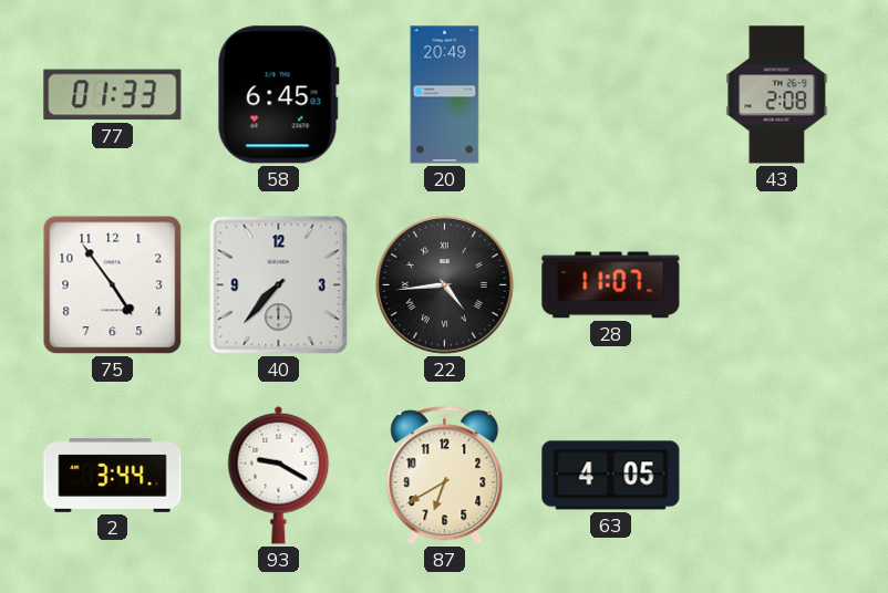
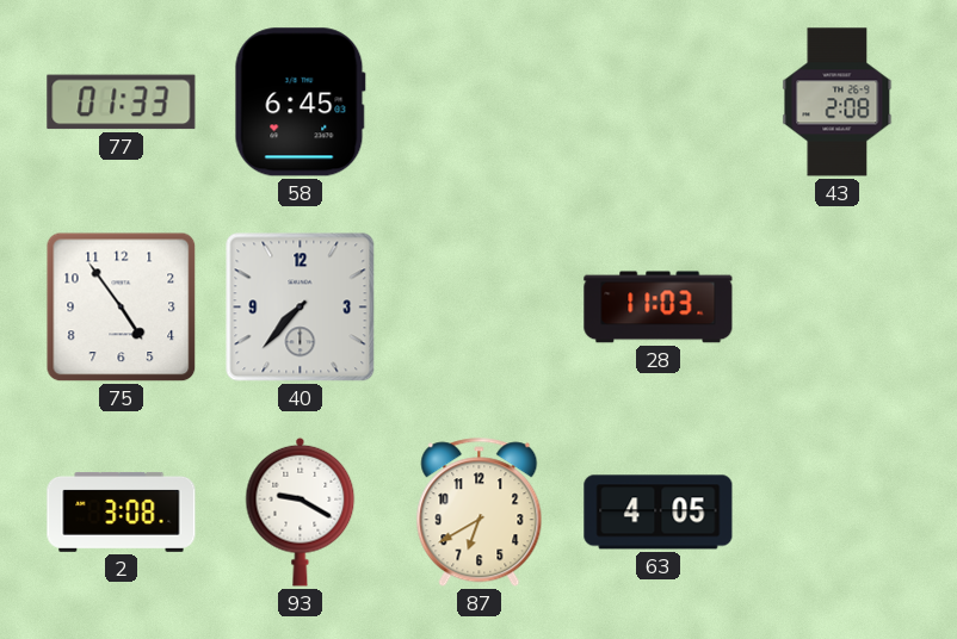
20: 20:49 -> none (445, 95)
22: 4:44 -> none (445, 285)
28: 11:07 -> 11:03 (659, 308)
2: 3:44 -> 3:08 (122, 511)
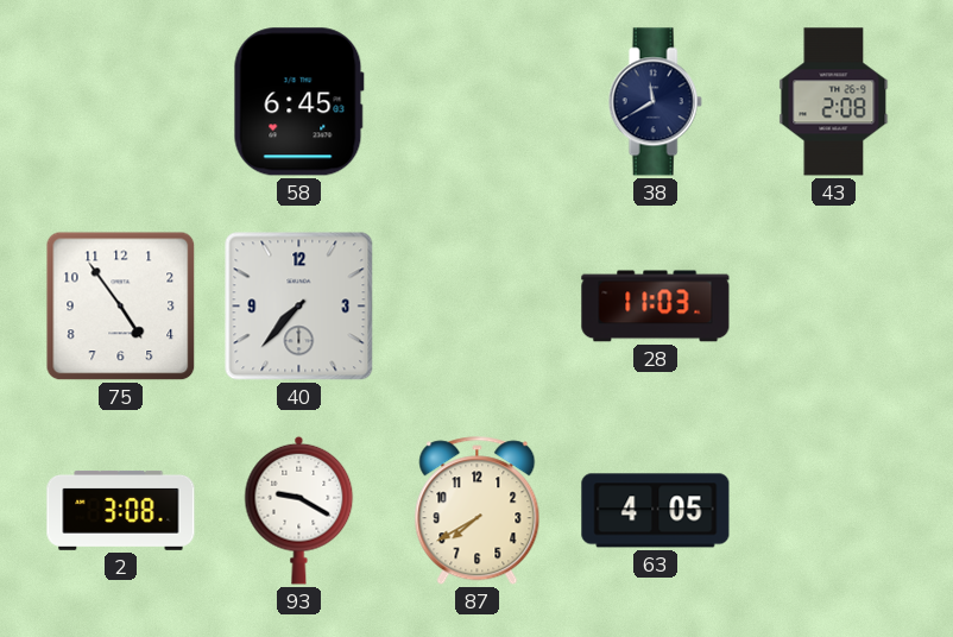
77: 01:33 -> none (122, 103)
38: none -> 11:40 (655, 102)
87: 6:40 -> 7:40 (478, 511)
